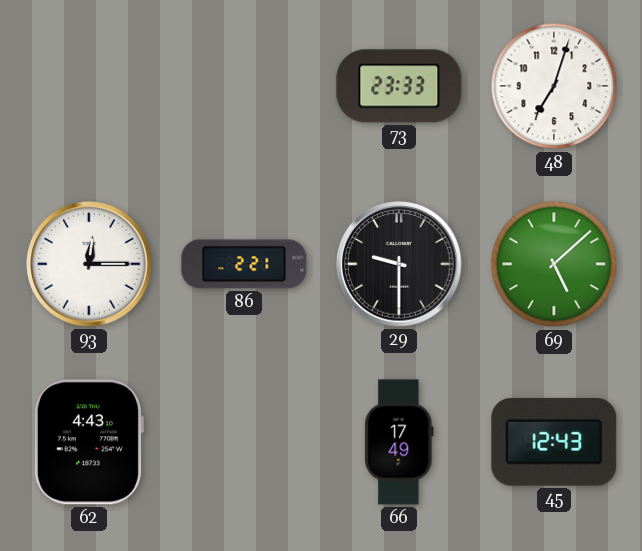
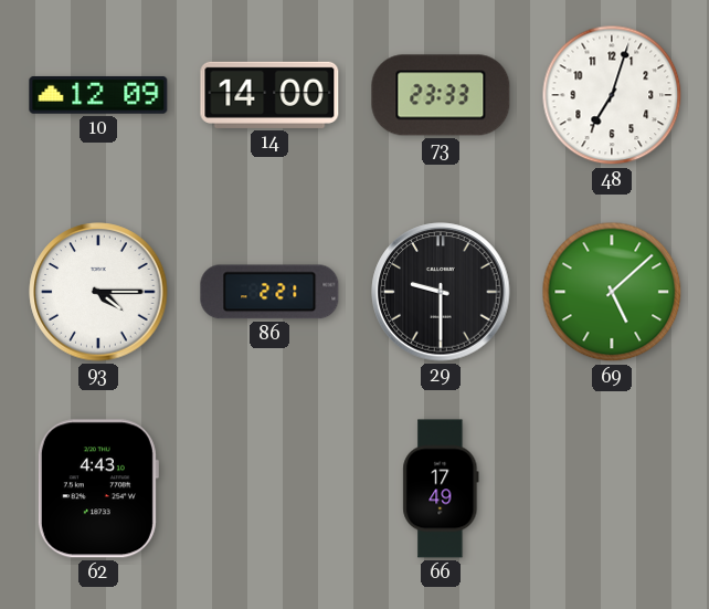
10: none -> 12:09 (98, 95)
14: none -> 14:00 (269, 95)
93: 12:15 -> 4:15 (98, 292)
45: 12:43 -> none (554, 442)
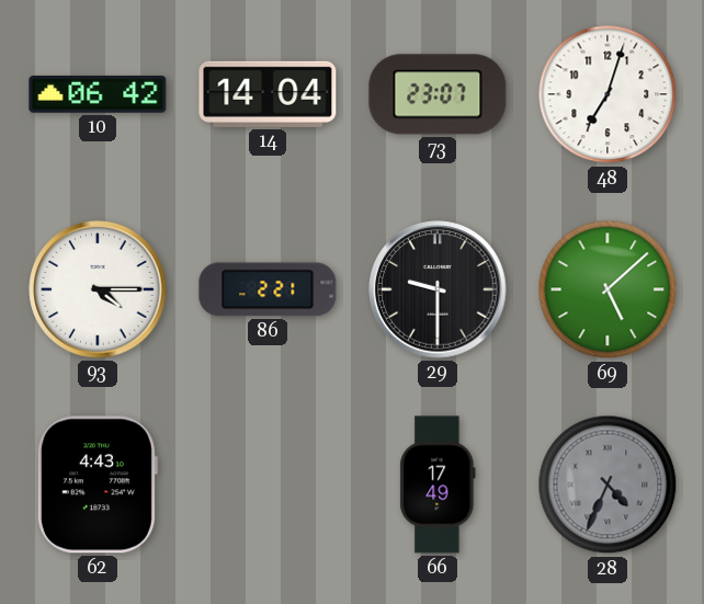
10: 12:09 -> 06:42 (98, 94)
14: 14:00 -> 14:04 (268, 94)
73: 23:33 -> 23:07 (438, 94)
28: none -> 4:34 (608, 485)
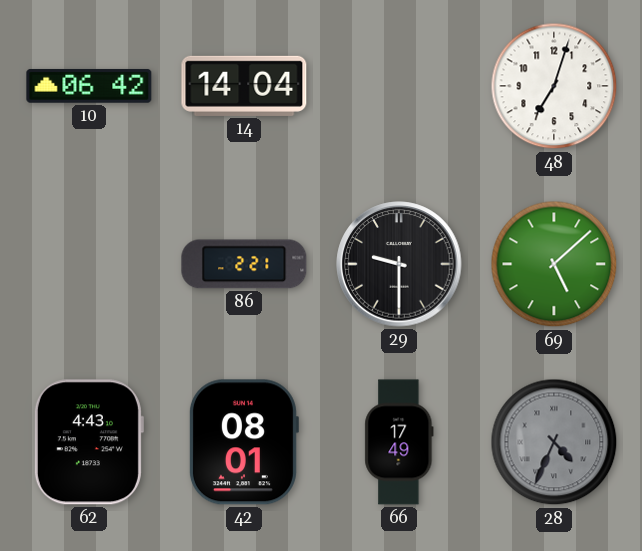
73: 23:07 -> none (438, 94)
93: 4:15 -> none (98, 289)
42: none -> 08:01 (243, 442)
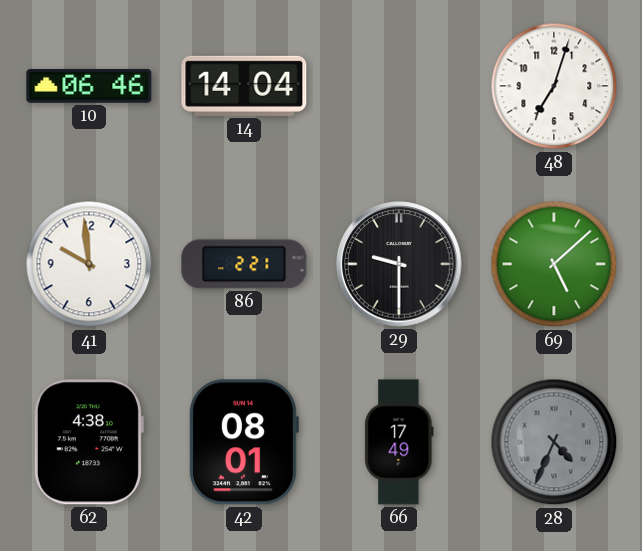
10: 06:42 -> 06:46 (89, 86)
41: none -> 9:59 (89, 264)
62: 4:43 -> 4:38 (88, 442)
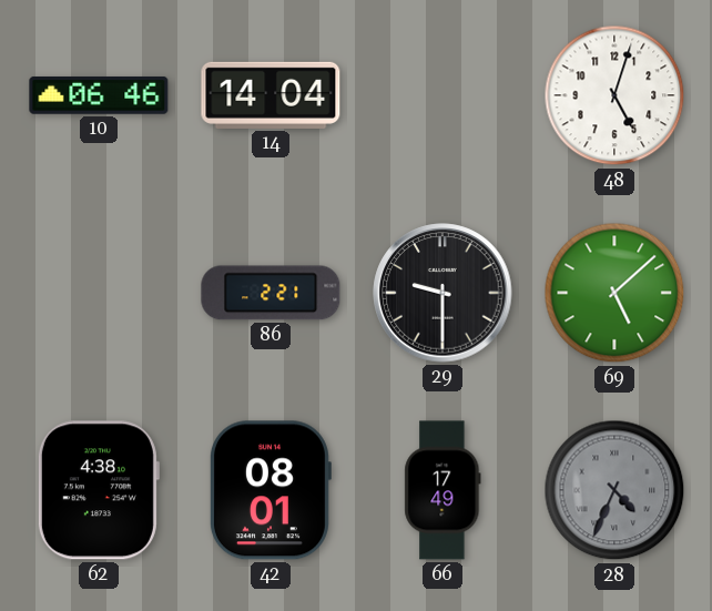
48: 7:03 -> 5:03 (614, 95)
41: 9:59 -> none (89, 264)
